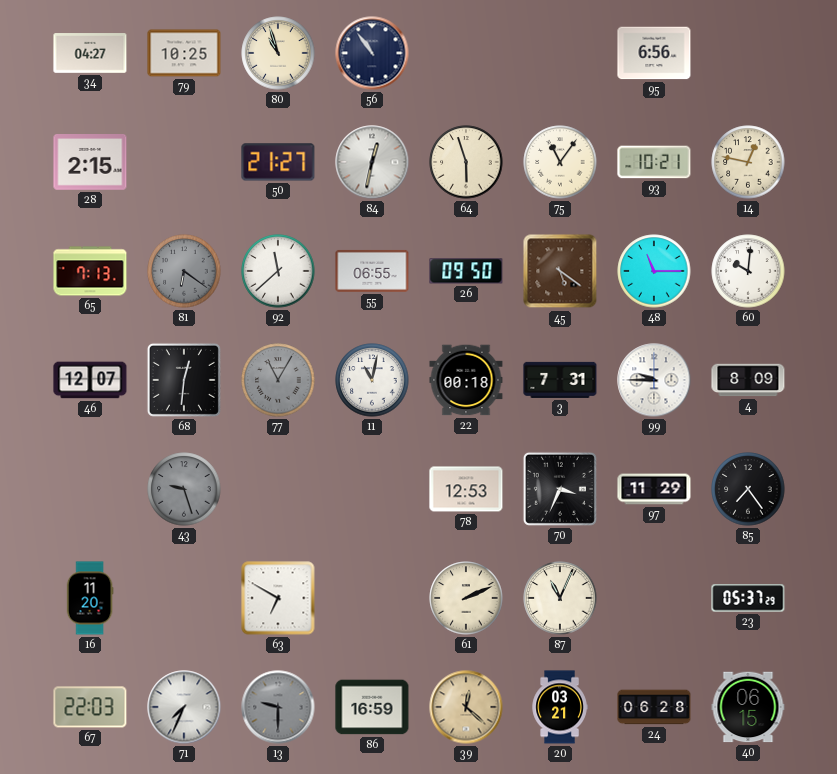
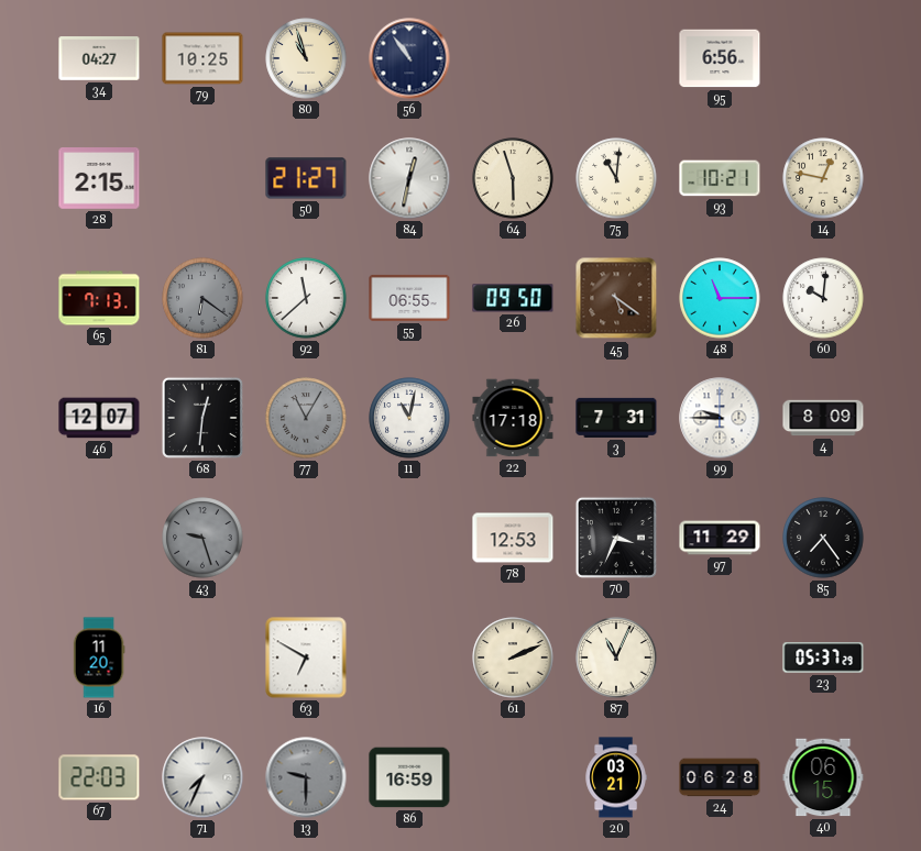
75: 11:06 -> 11:01 (616, 178)
22: 00:18 -> 17:18 (513, 418)
39: 12:22 -> none (466, 707)
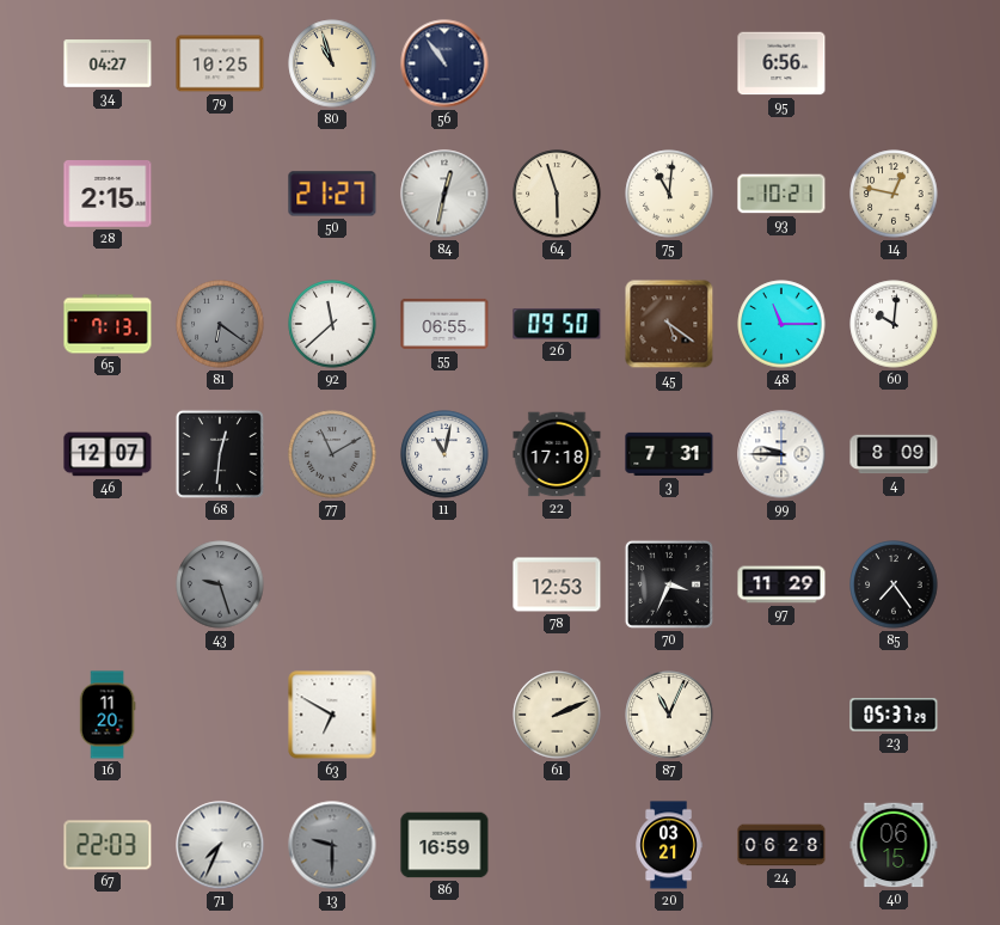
77: 11:05 -> 11:10 (332, 454)
